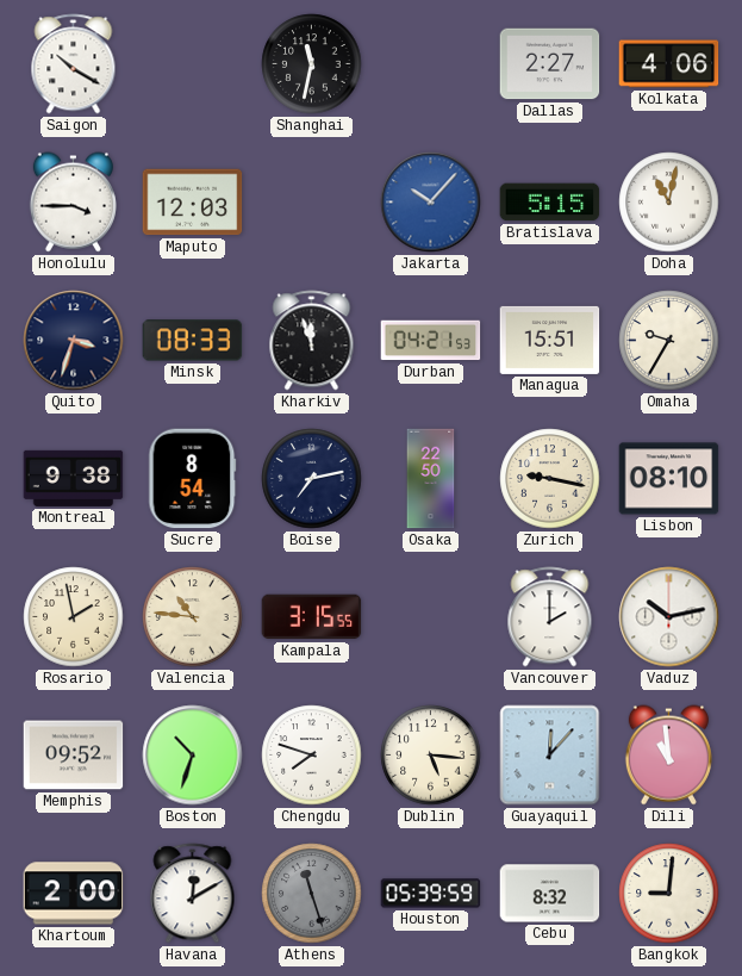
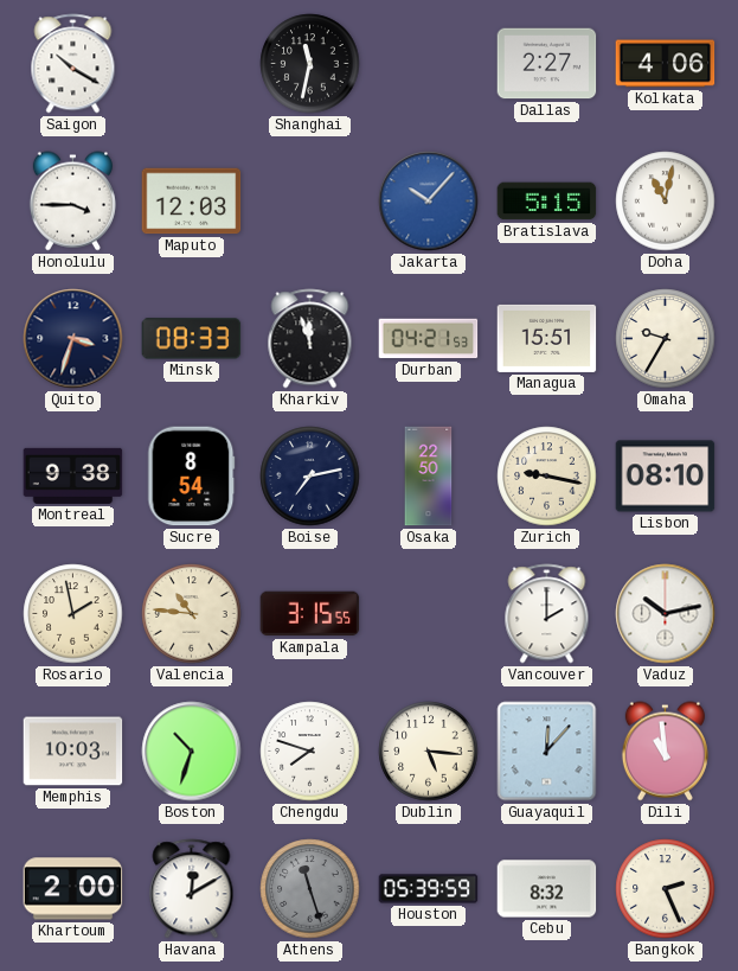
Memphis: 09:52 -> 10:03 (73, 752)
Bangkok: 9:01 -> 2:26 (666, 889)
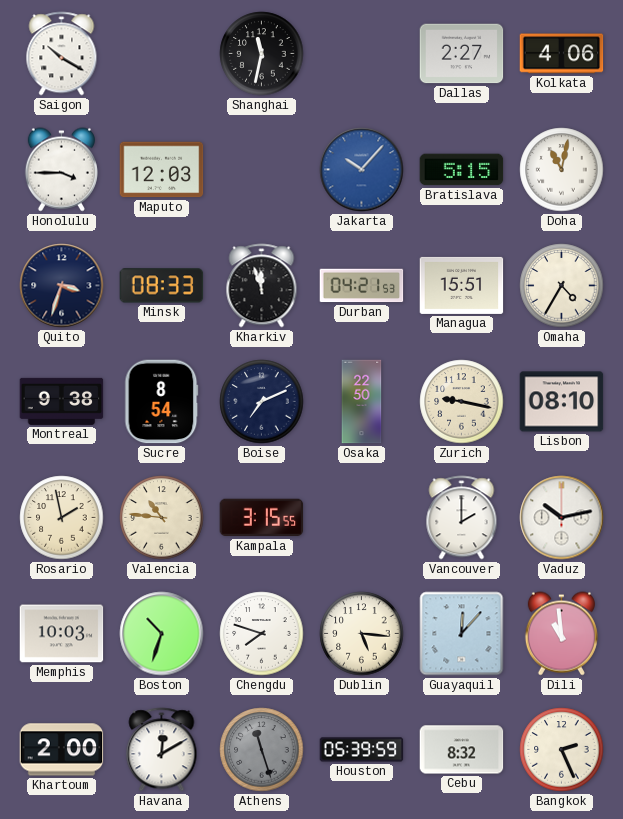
Omaha: 9:35 -> 4:35 (562, 286)
Boise: 7:13 -> 7:11 (262, 402)
